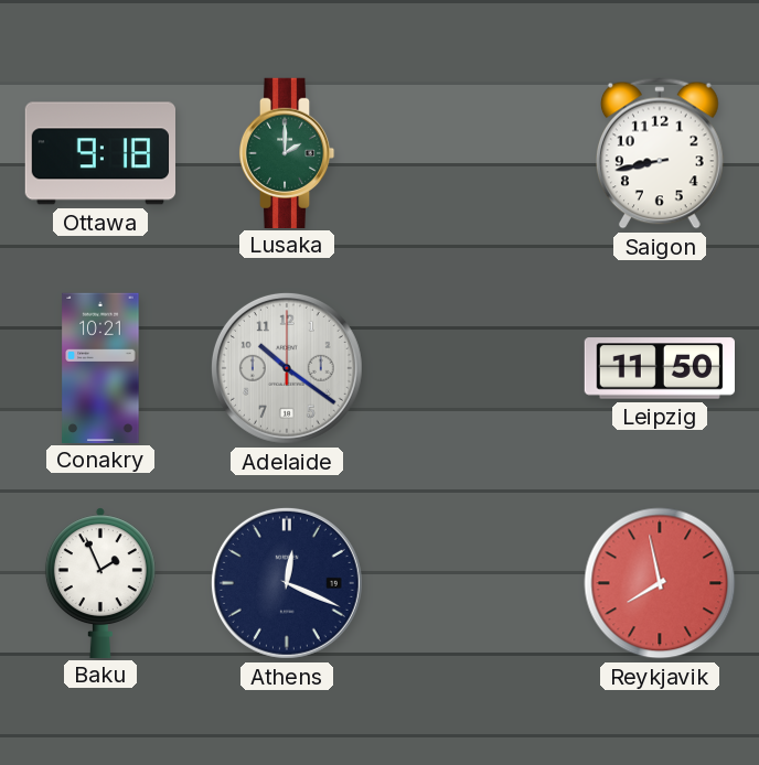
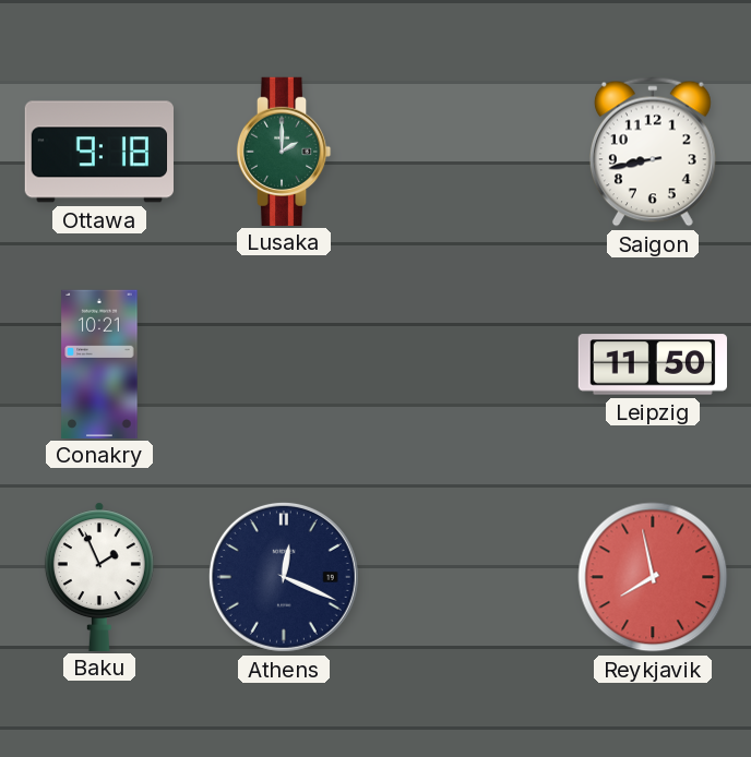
Adelaide: 10:21 -> none (287, 368)
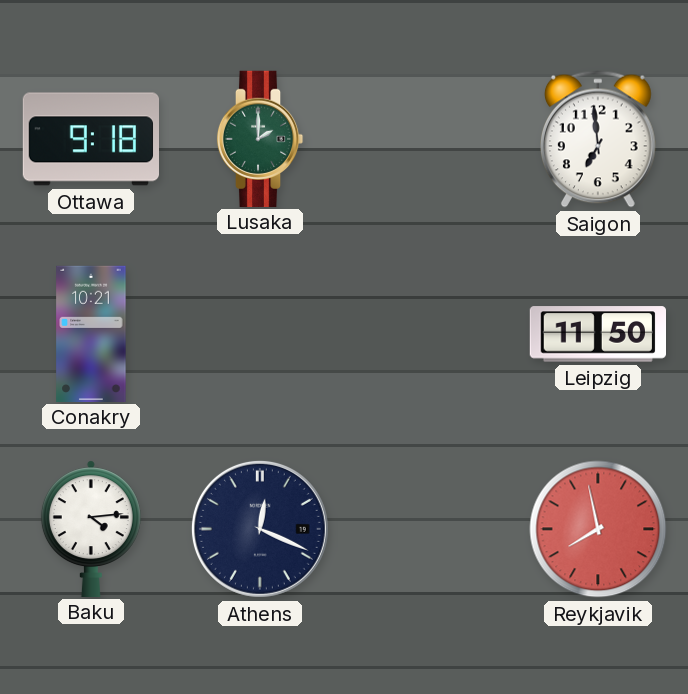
Saigon: 8:43 -> 6:59 (599, 139)
Baku: 1:56 -> 4:14 (91, 528)
